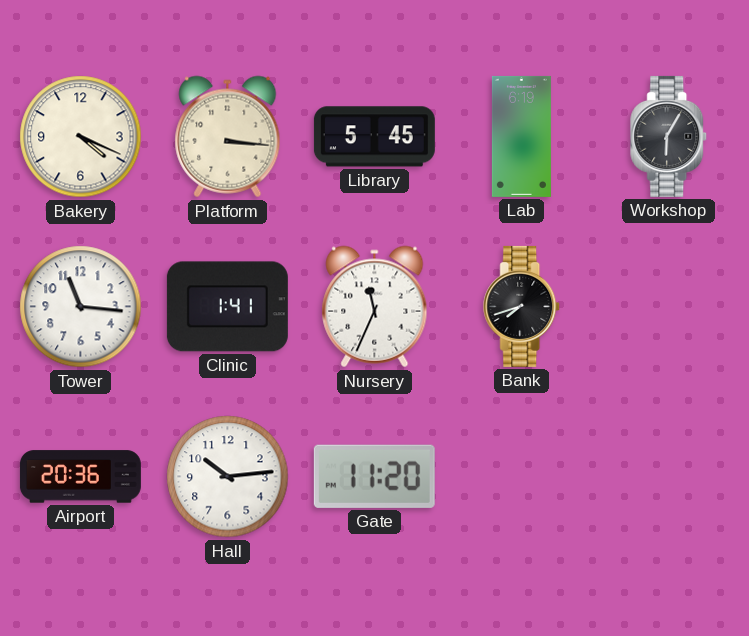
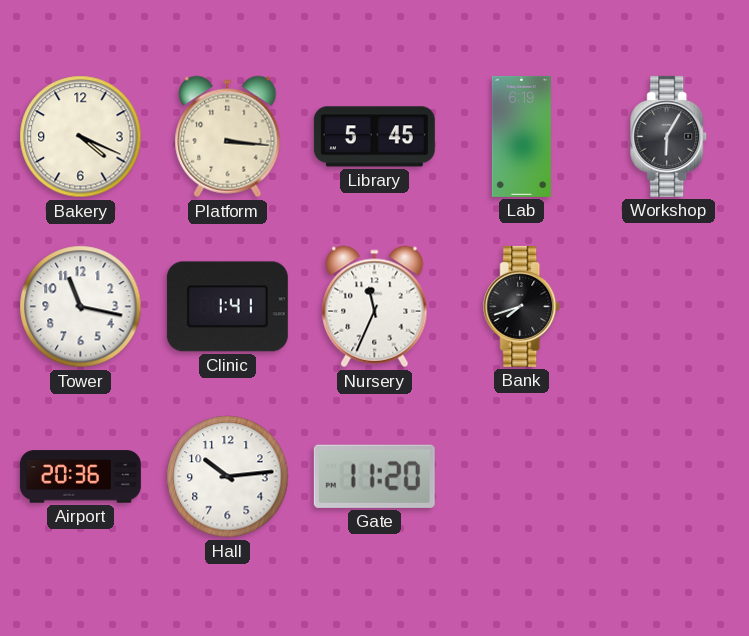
Tower: 11:16 -> 11:17 (81, 307)
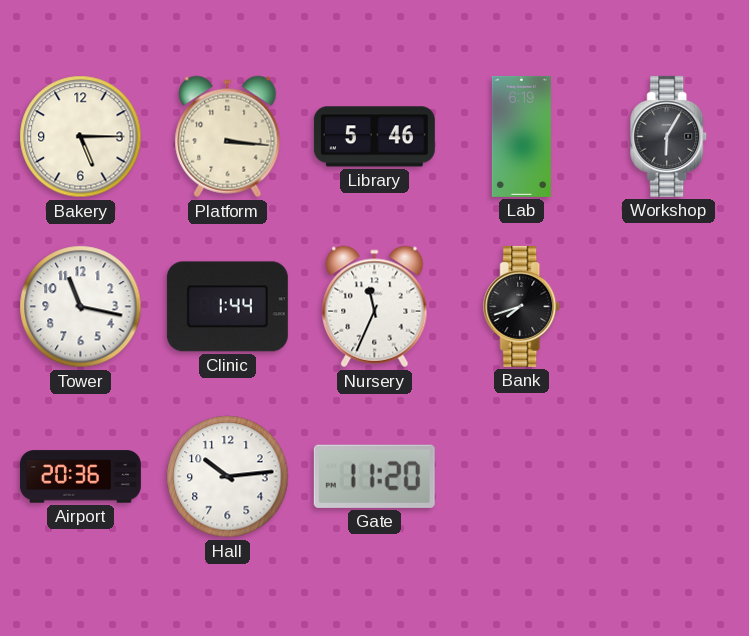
Bakery: 4:19 -> 5:15 (81, 137)
Library: 5:45 -> 5:46 (374, 137)
Clinic: 1:41 -> 1:44 (227, 307)
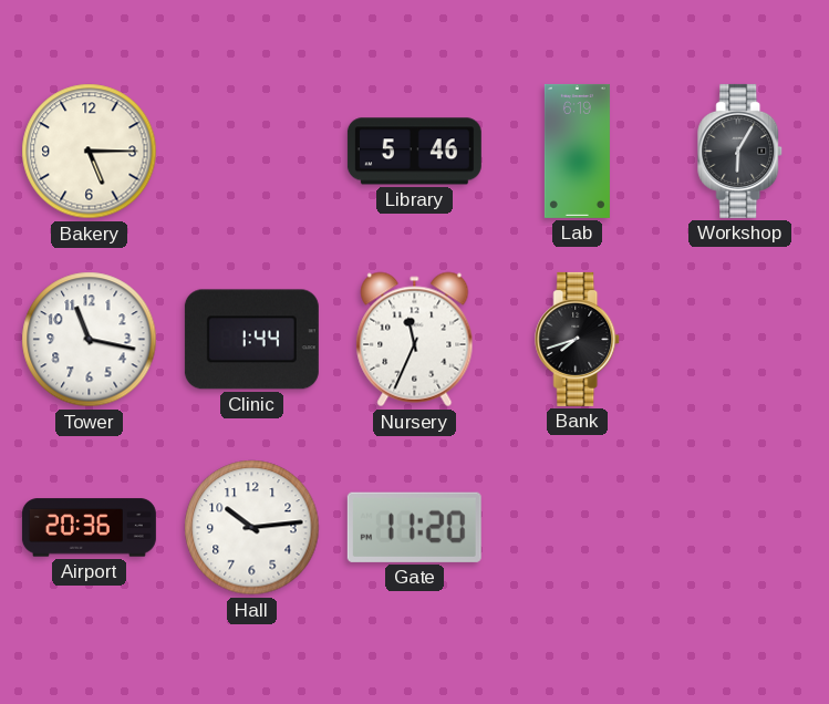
Platform: 3:16 -> none (228, 137)
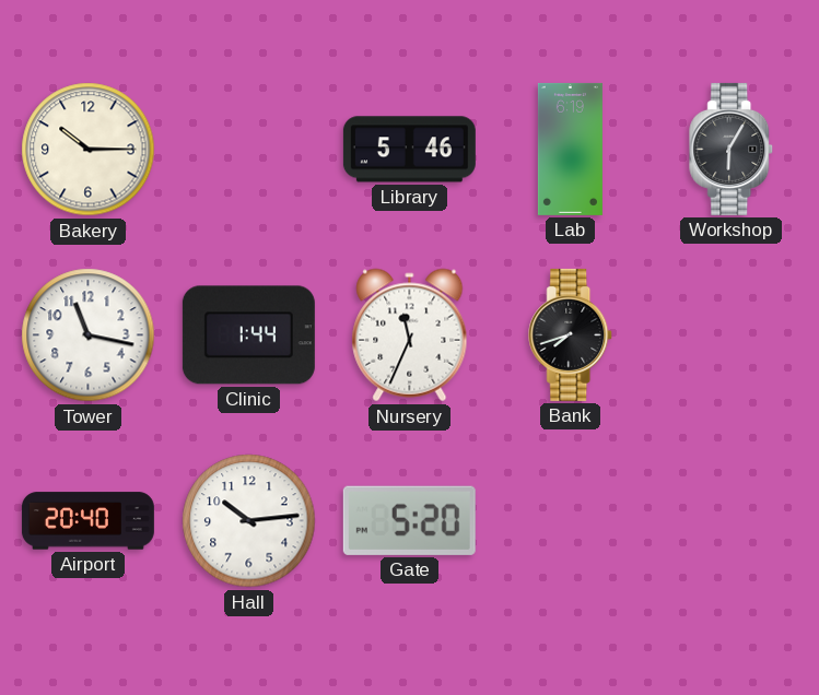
Bakery: 5:15 -> 10:15 (89, 150)
Airport: 20:36 -> 20:40 (87, 521)
Gate: 11:20 -> 5:20 (409, 520)
